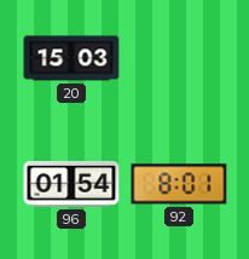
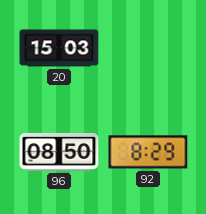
96: 01:54 -> 08:50 (59, 153)
92: 8:01 -> 8:29 (148, 152)
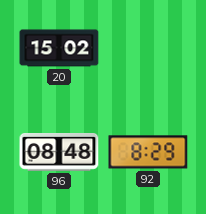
20: 15:03 -> 15:02 (59, 48)
96: 08:50 -> 08:48 (59, 153)
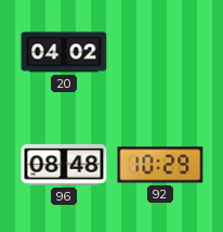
20: 15:02 -> 04:02 (64, 52)
92: 8:29 -> 10:29 (160, 165)
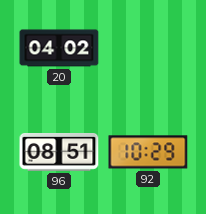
96: 08:48 -> 08:51 (59, 153)
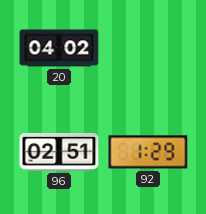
96: 08:51 -> 02:51 (59, 153)
92: 10:29 -> 1:29 (148, 152)
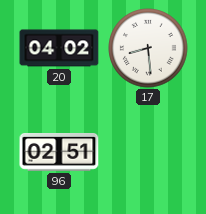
17: none -> 8:29 (148, 48)
92: 1:29 -> none (148, 152)
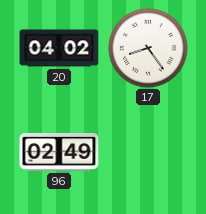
17: 8:29 -> 8:24 (148, 48)
96: 02:51 -> 02:49 (59, 153)
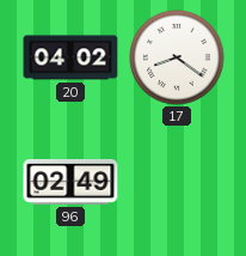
17: 8:24 -> 8:21 (177, 57)
